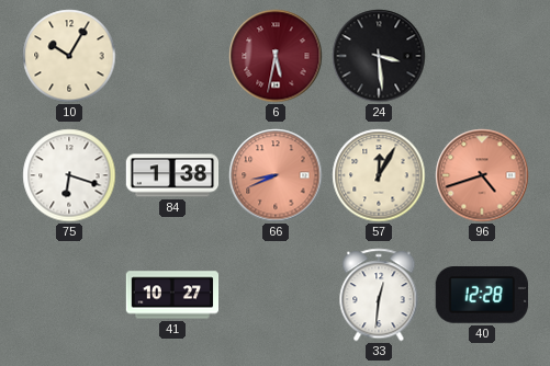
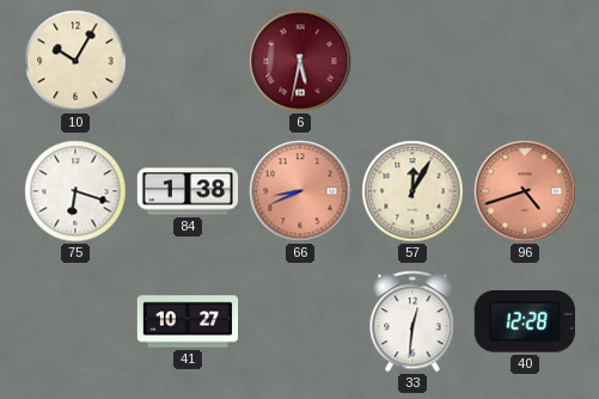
24: 3:29 -> none (379, 56)
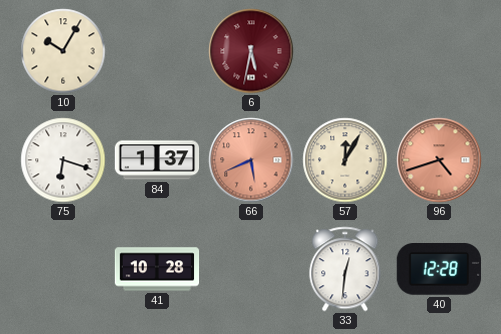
84: 1:38 -> 1:37 (157, 160)
66: 8:41 -> 5:41 (251, 160)
41: 10:27 -> 10:28 (157, 269)
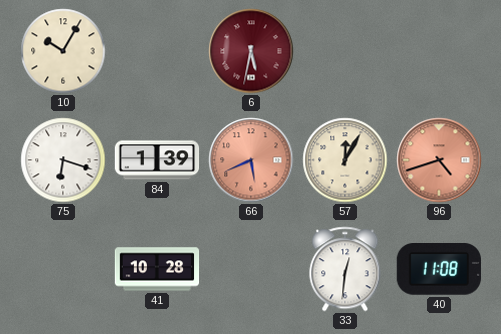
84: 1:37 -> 1:39 (157, 160)
40: 12:28 -> 11:08 (439, 270)
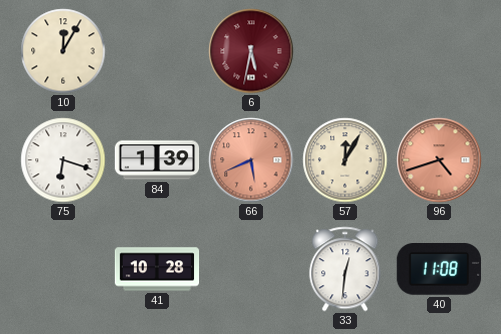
10: 10:05 -> 12:05 (63, 51)
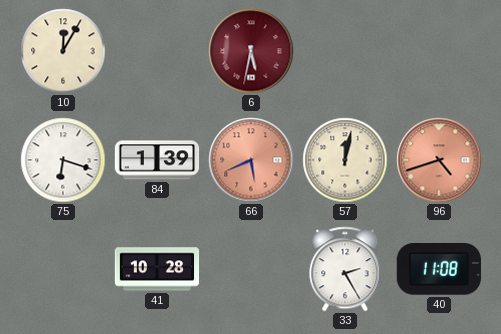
57: 12:05 -> 12:02 (345, 160)
33: 12:31 -> 2:25 (345, 269)
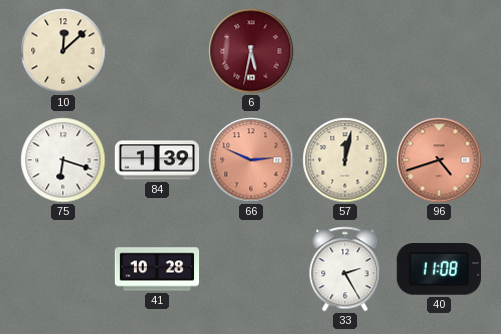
10: 12:05 -> 12:08 (63, 51)
66: 5:41 -> 2:49 (251, 160)
